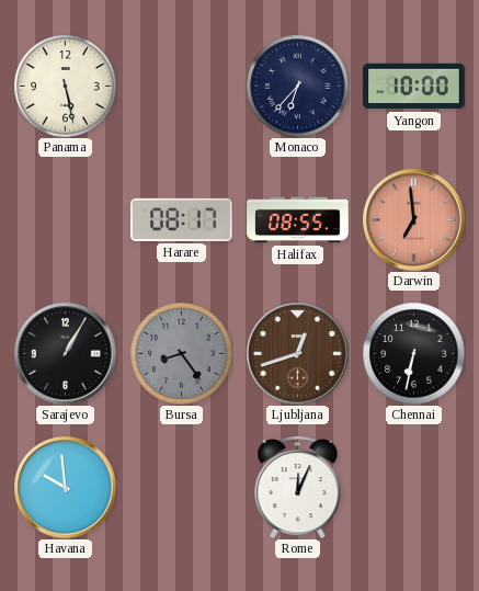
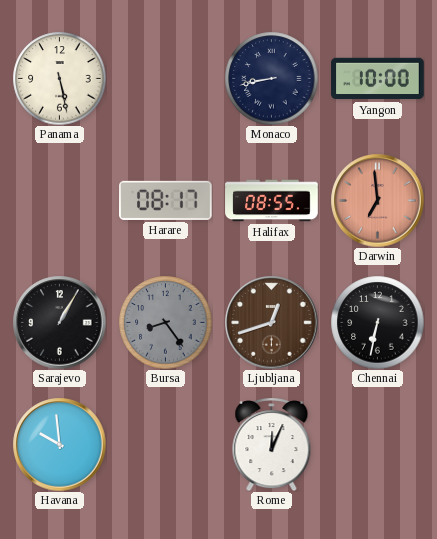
Monaco: 6:37 -> 8:43 (271, 78)
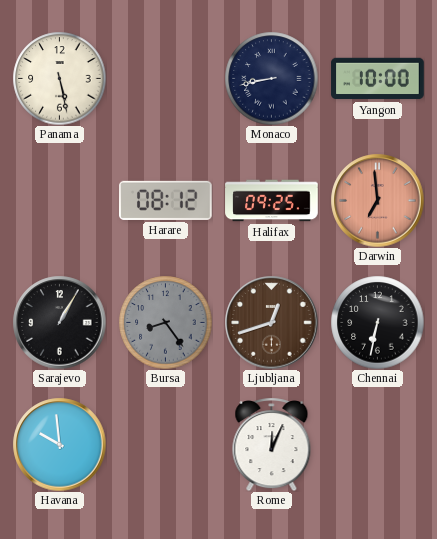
Harare: 08:17 -> 08:12 (166, 200)
Halifax: 08:55 -> 09:25 (272, 201)
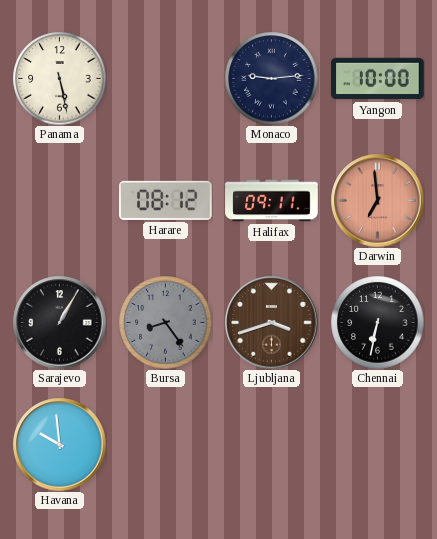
Monaco: 8:43 -> 9:14 (271, 78)
Halifax: 09:25 -> 09:11 (272, 201)
Ljubljana: 12:42 -> 3:42 (271, 322)
Rome: 12:04 -> none (272, 444)
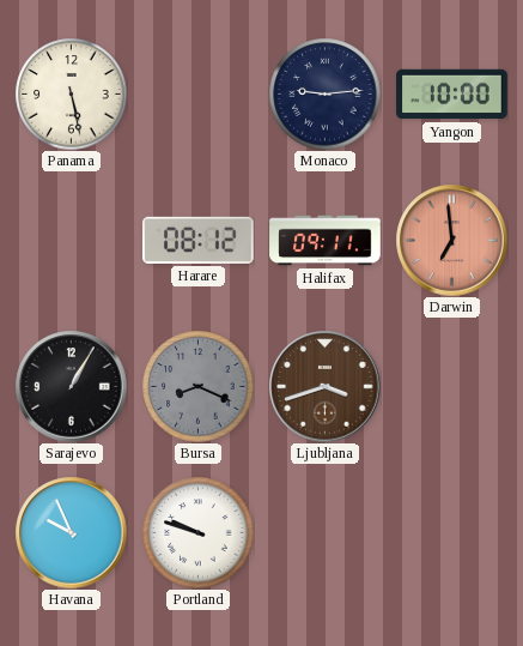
Bursa: 8:24 -> 8:19 (197, 386)
Chennai: 6:32 -> none (377, 322)
Havana: 9:59 -> 9:56 (71, 532)
Portland: none -> 9:48 (197, 532)
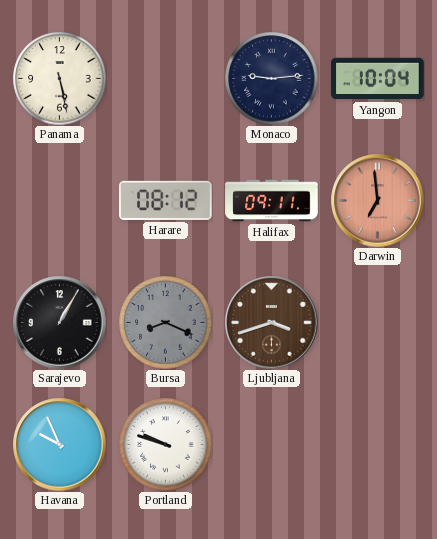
Yangon: 10:00 -> 10:04 (378, 79)
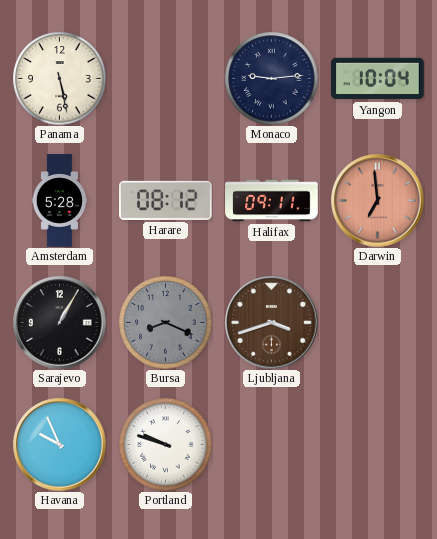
Amsterdam: none -> 5:28 (60, 201)
